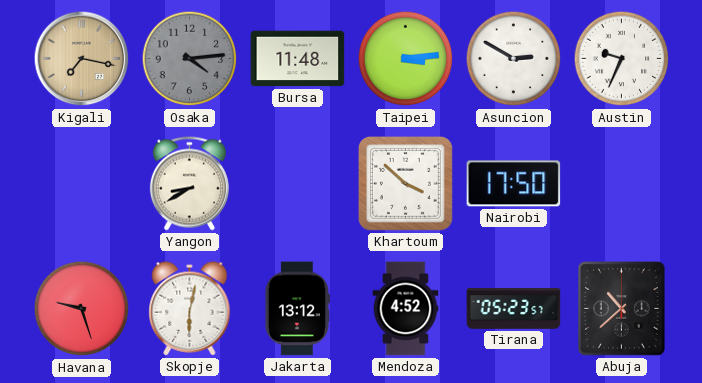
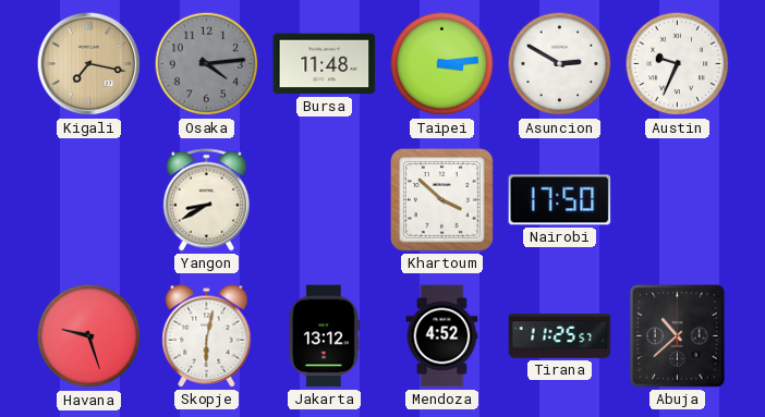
Tirana: 05:23 -> 11:25 (560, 336)
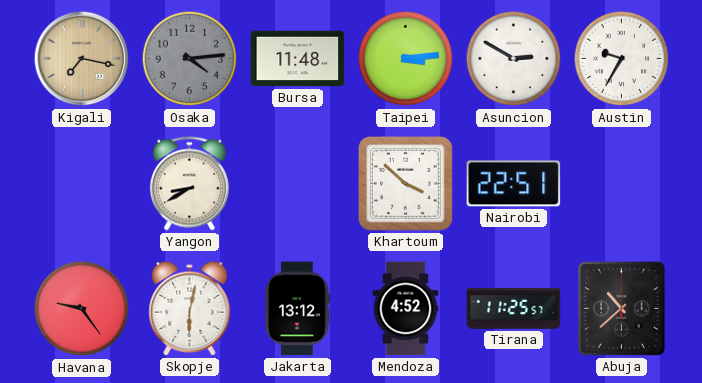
Austin: 9:34 -> 9:35 (622, 59)
Nairobi: 17:50 -> 22:51 (514, 184)
Havana: 9:27 -> 9:24 (82, 309)
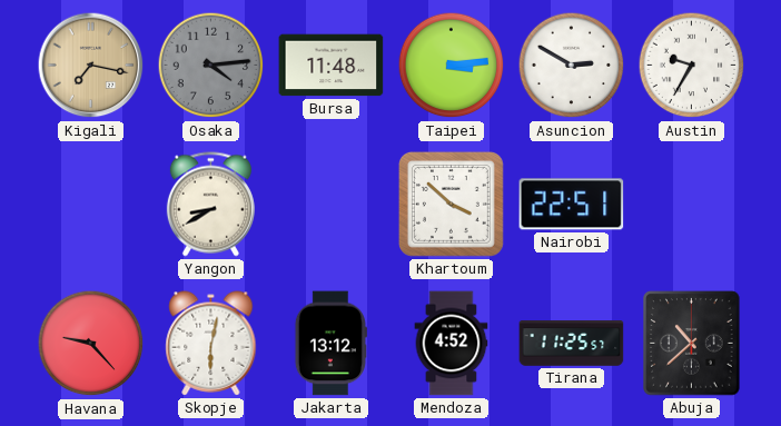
Havana: 9:24 -> 9:23 (91, 344)
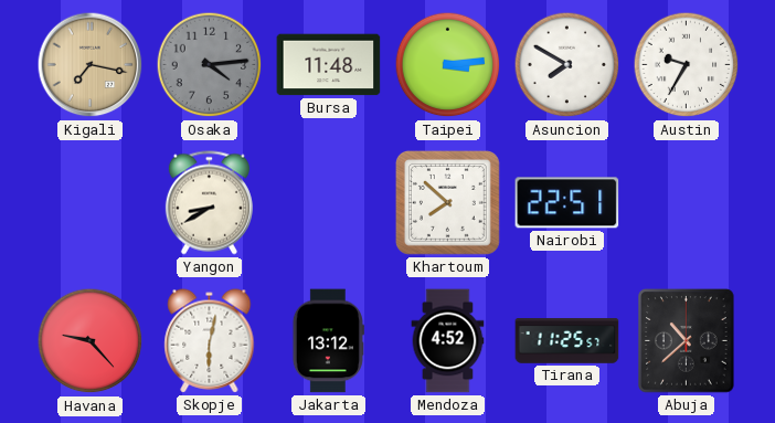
Asuncion: 2:50 -> 7:50 (567, 65)
Khartoum: 3:52 -> 7:52 (447, 202)
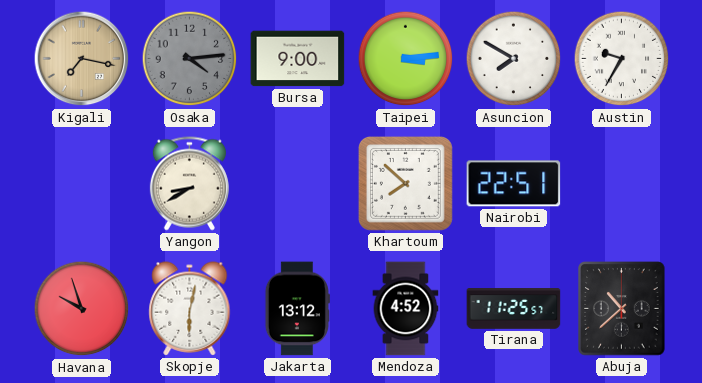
Bursa: 11:48 -> 9:00 (298, 59)
Havana: 9:23 -> 9:57 (82, 309)
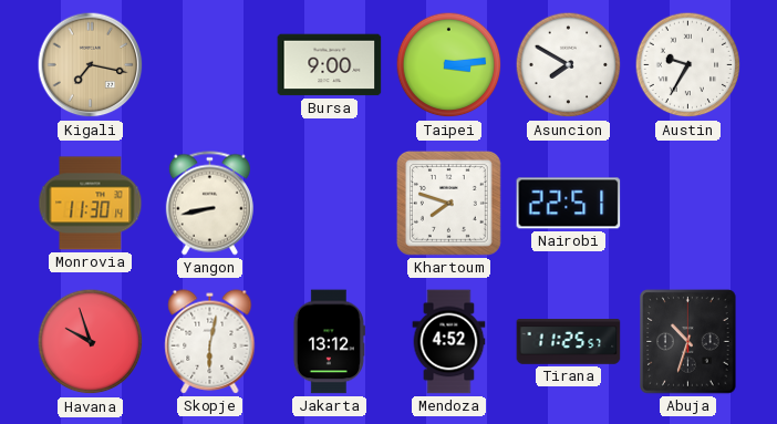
Osaka: 4:14 -> none (190, 59)
Monrovia: none -> 11:30 (91, 204)
Yangon: 8:40 -> 8:43 (209, 204)
Khartoum: 7:52 -> 7:48 (448, 203)
Abuja: 10:38 -> 10:33 (688, 342)
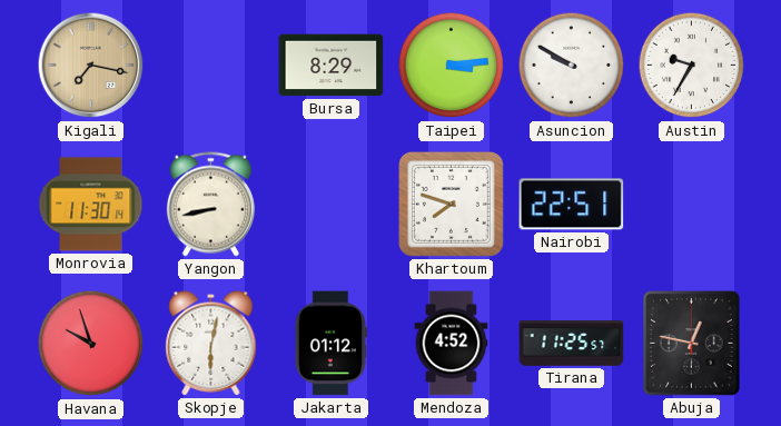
Bursa: 9:00 -> 8:29 (332, 66)
Asuncion: 7:50 -> 9:50 (572, 66)
Jakarta: 13:12 -> 01:12 (330, 344)
Abuja: 10:33 -> 12:47 (692, 344)
